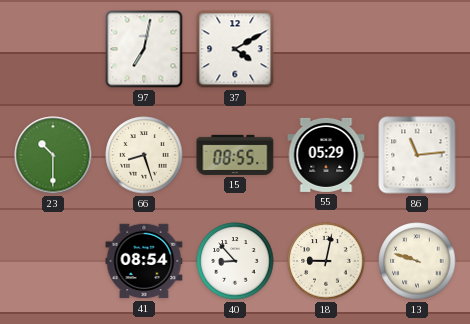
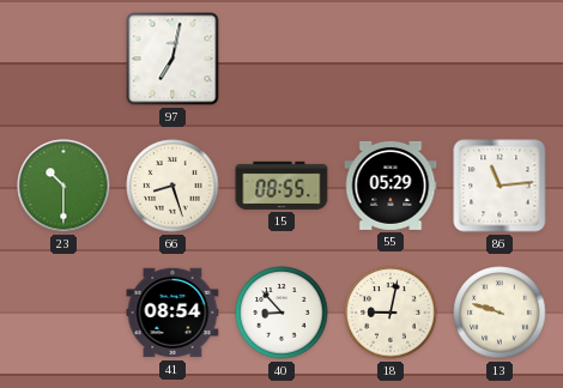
37: 4:10 -> none (235, 49)
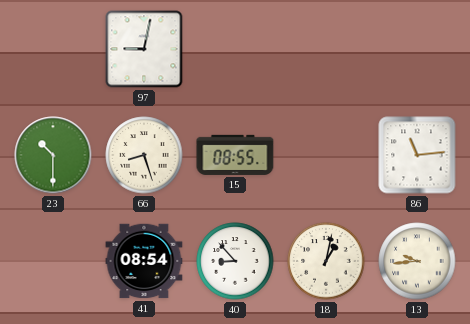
97: 7:02 -> 9:02 (144, 49)
55: 05:29 -> none (391, 186)
18: 9:02 -> 1:02 (326, 261)
13: 9:48 -> 9:44 (417, 261)
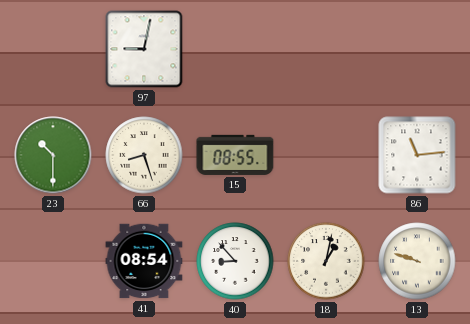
13: 9:44 -> 9:48 (417, 261)
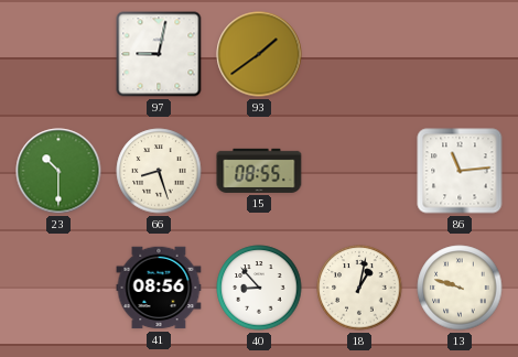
93: none -> 1:39 (259, 54)
41: 08:54 -> 08:56 (159, 288)
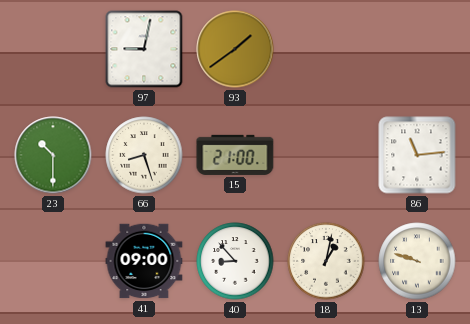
15: 08:55 -> 21:00 (235, 155)
41: 08:56 -> 09:00 (144, 261)
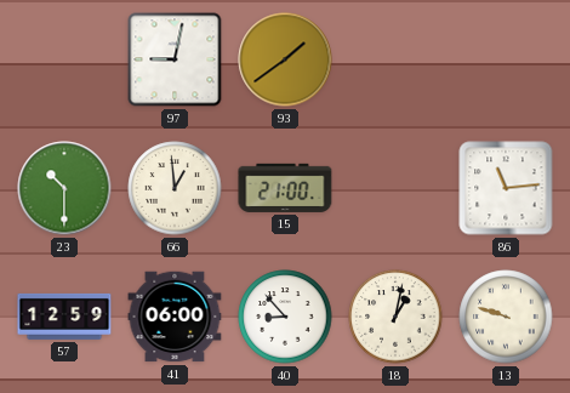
66: 8:27 -> 12:59 (175, 188)
57: none -> 12:59 (64, 317)
41: 09:00 -> 06:00 (175, 317)
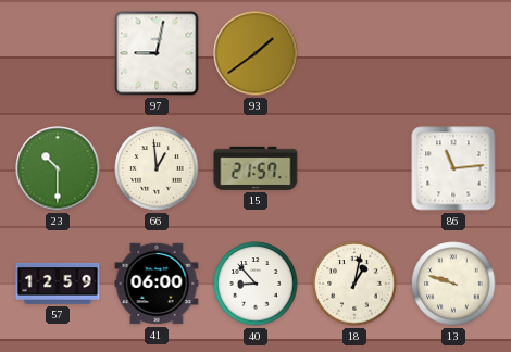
15: 21:00 -> 21:57 (255, 168)
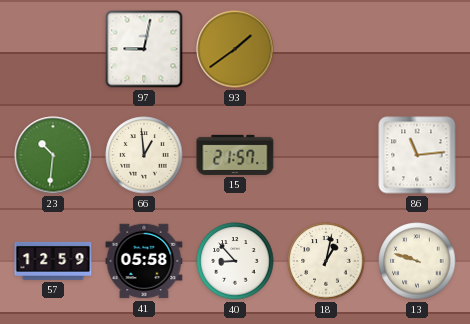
23: 10:30 -> 10:31 (53, 155)
41: 06:00 -> 05:58 (144, 261)
